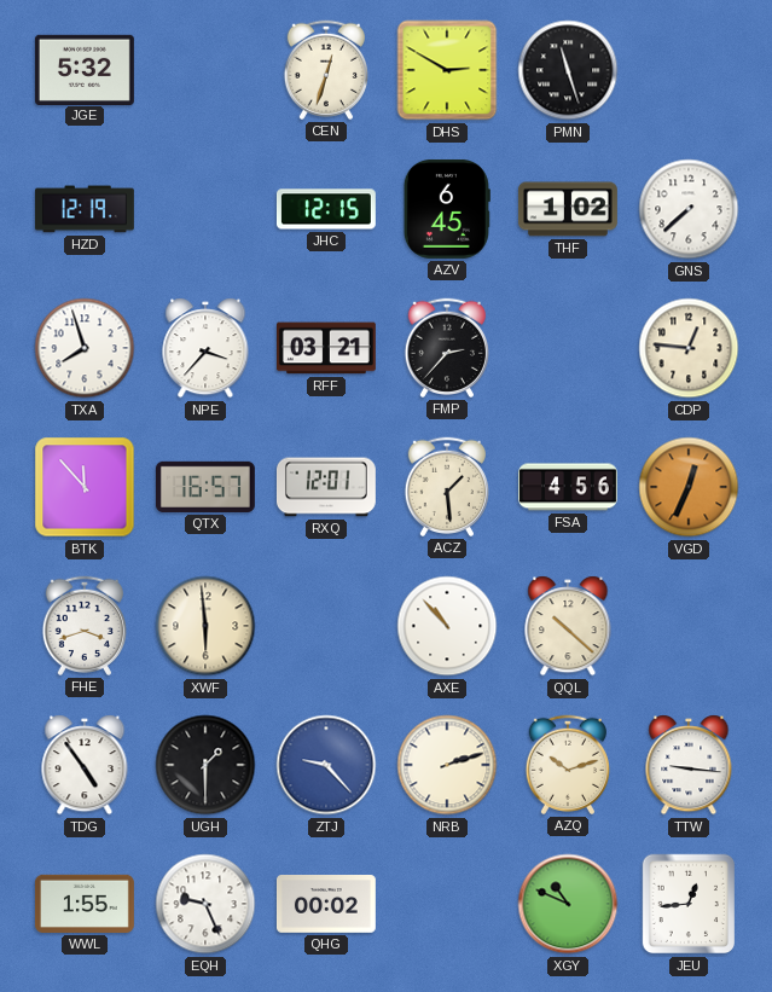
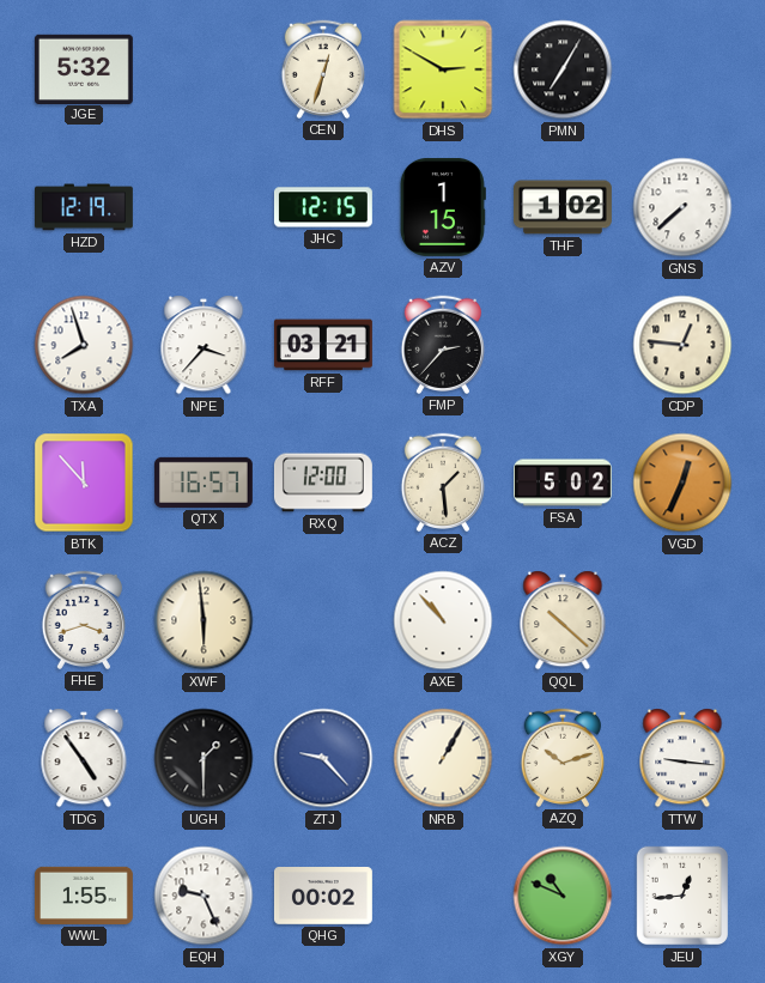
PMN: 11:27 -> 7:05 (563, 69)
AZV: 6:45 -> 1:15 (443, 207)
RXQ: 12:01 -> 12:00 (323, 483)
FSA: 4:56 -> 5:02 (564, 483)
NRB: 2:12 -> 1:05 (443, 758)
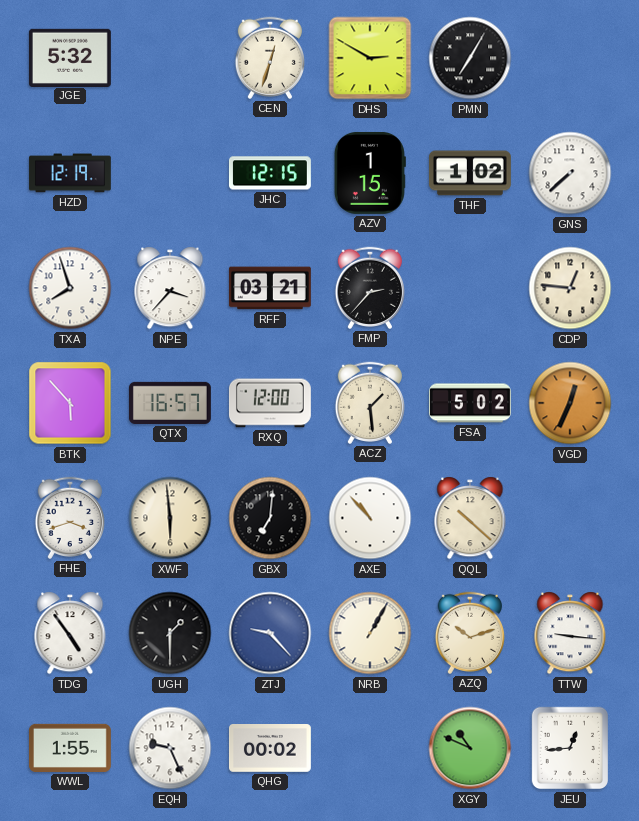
BTK: 11:53 -> 5:53 (70, 403)
GBX: none -> 7:01 (270, 518)
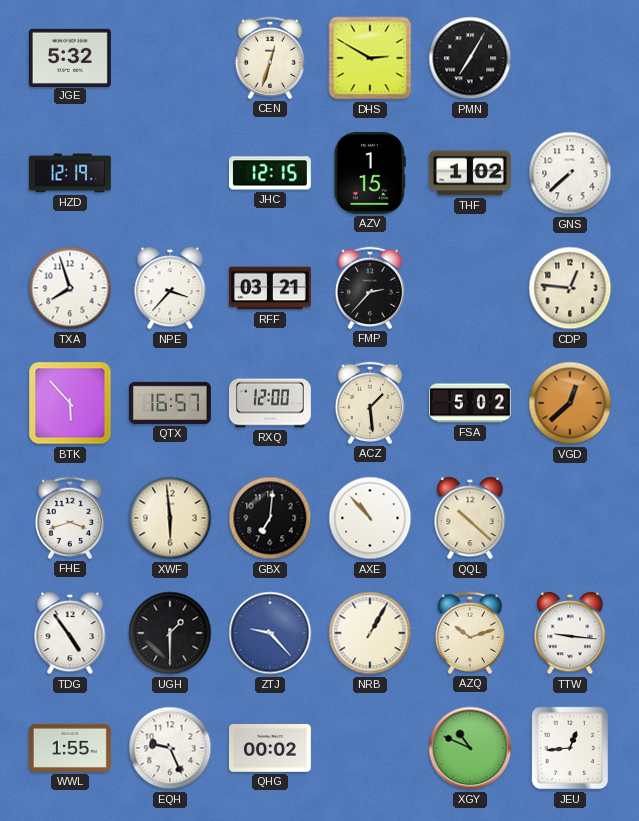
VGD: 12:34 -> 12:38 (570, 403)
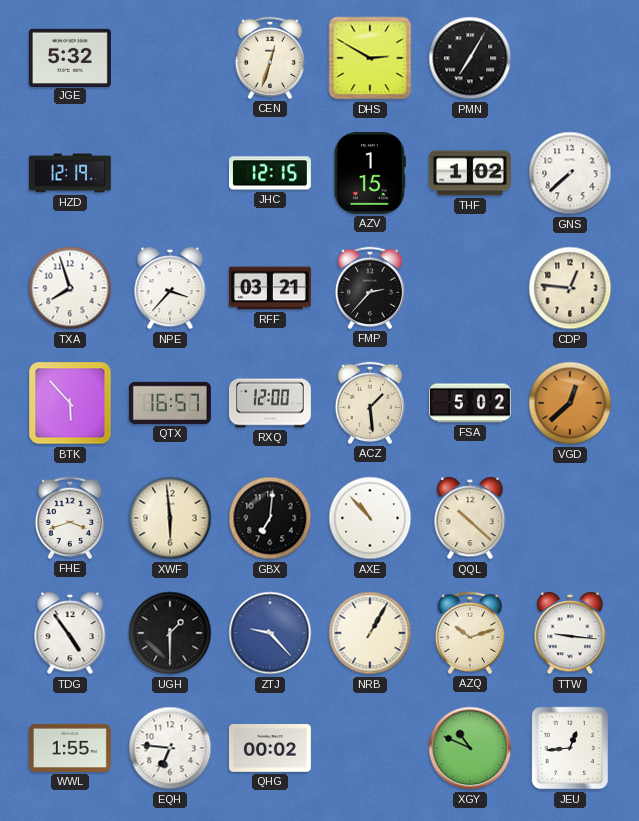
EQH: 9:26 -> 6:46 (170, 748)
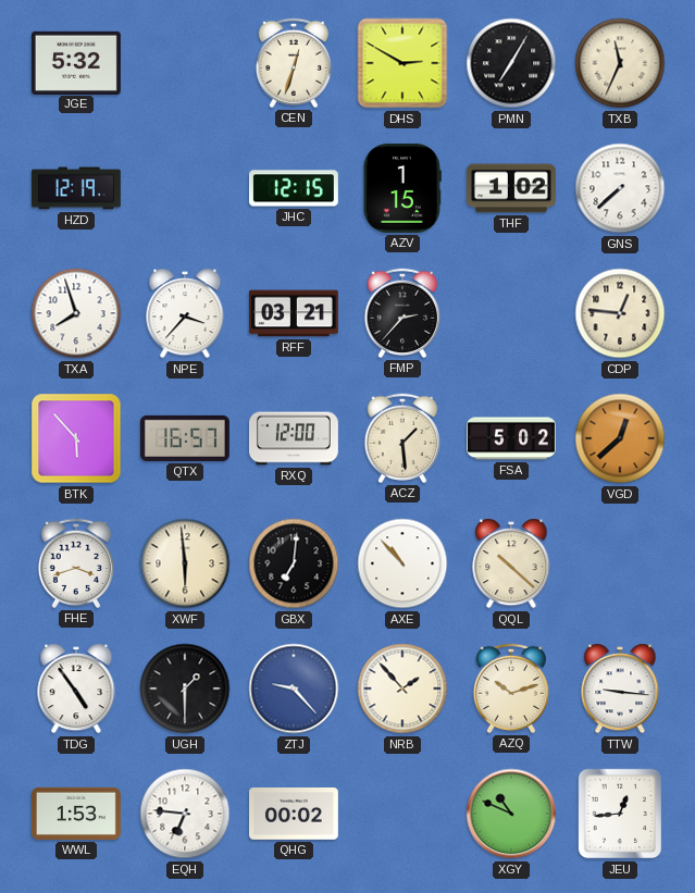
TXB: none -> 11:34 (620, 63)
NRB: 1:05 -> 1:53 (402, 689)
WWL: 1:55 -> 1:53 (76, 814)
